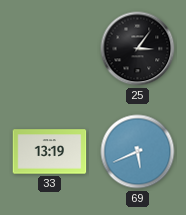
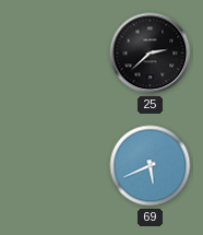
25: 3:06 -> 2:38 (151, 54)
33: 13:19 -> none (50, 152)
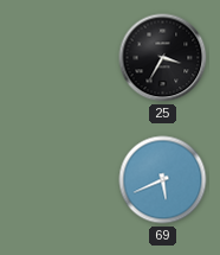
25: 2:38 -> 3:35 (163, 58)
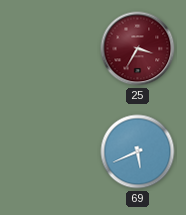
25 dial: black -> burgundy (138, 49)
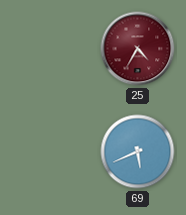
25: 3:35 -> 4:35 (138, 49)
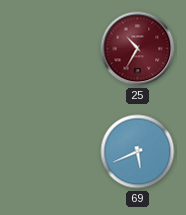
25: 4:35 -> 10:35 (138, 49)
